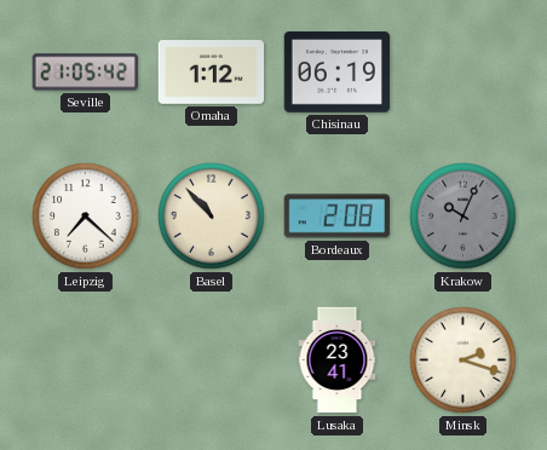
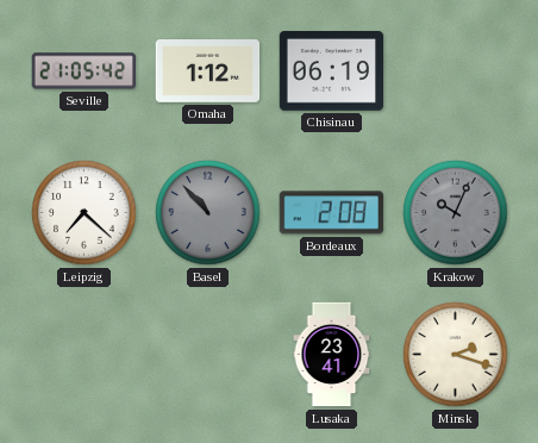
Basel dial: cream -> grey (208, 213)
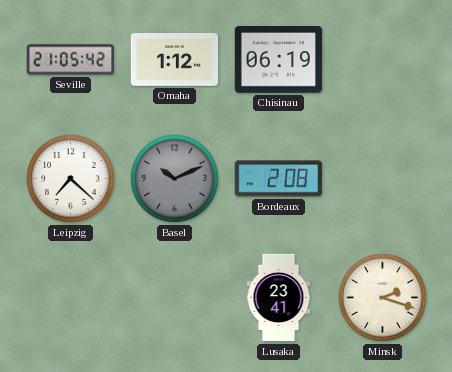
Basel: 10:53 -> 10:11 (175, 179)
Krakow: 10:04 -> none (456, 213)
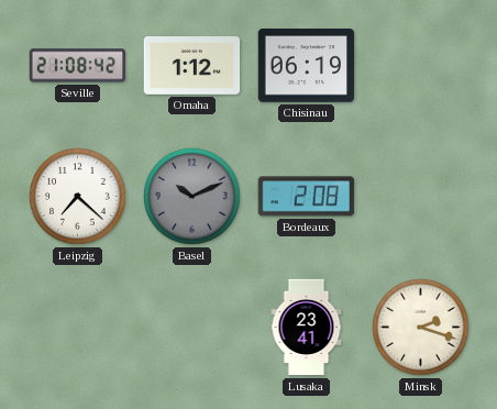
Seville: 21:05 -> 21:08 (77, 66)
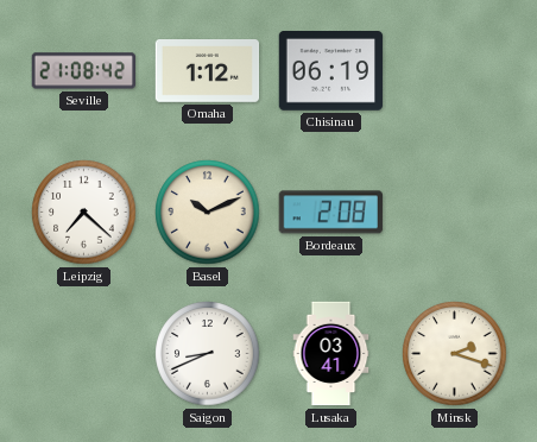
Basel dial: grey -> cream (208, 213)
Saigon: none -> 8:41 (208, 354)
Lusaka: 23:41 -> 03:41 (331, 354)
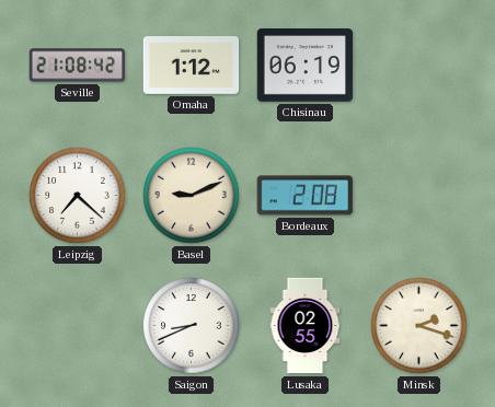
Basel: 10:11 -> 9:11 (192, 196)
Lusaka: 03:41 -> 02:55 (306, 326)
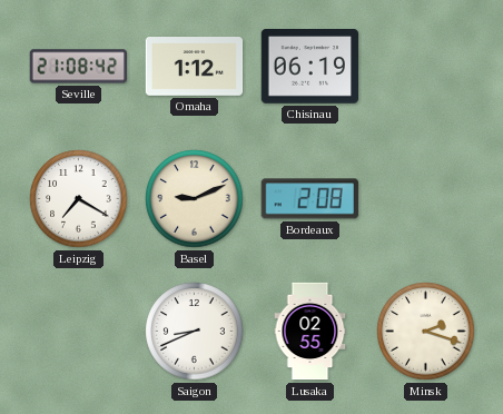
Leipzig: 7:22 -> 7:20 (79, 199)
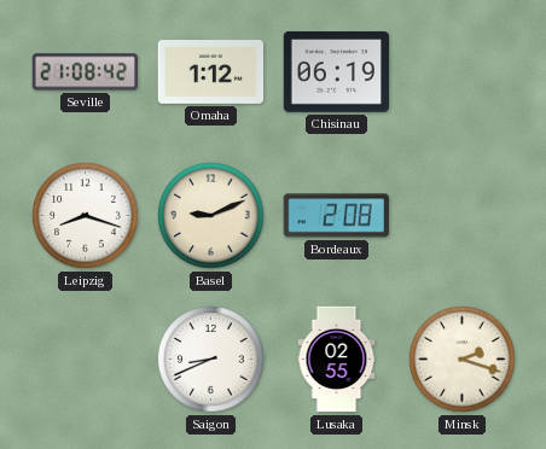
Leipzig: 7:20 -> 8:18 (86, 216)
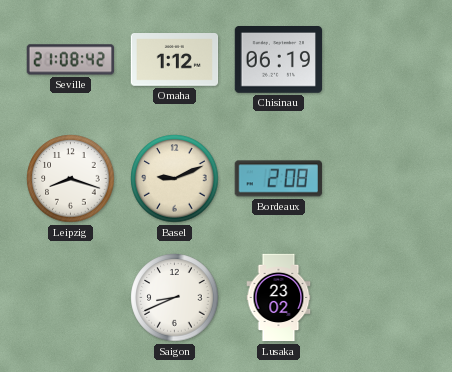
Lusaka: 02:55 -> 23:02 (279, 298)
Minsk: 2:18 -> none (463, 360)
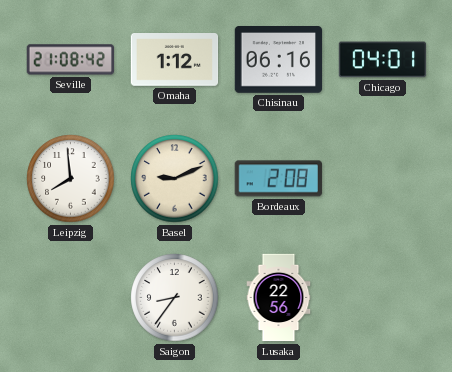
Chisinau: 06:19 -> 06:16 (279, 60)
Chicago: none -> 04:01 (383, 60)
Leipzig: 8:18 -> 7:59 (71, 179)
Saigon: 8:41 -> 8:36 (175, 298)
Lusaka: 23:02 -> 22:56 (279, 298)
